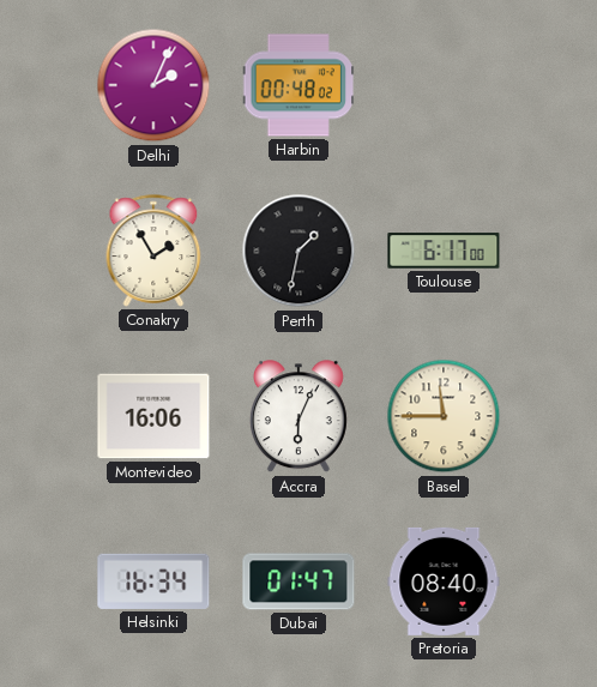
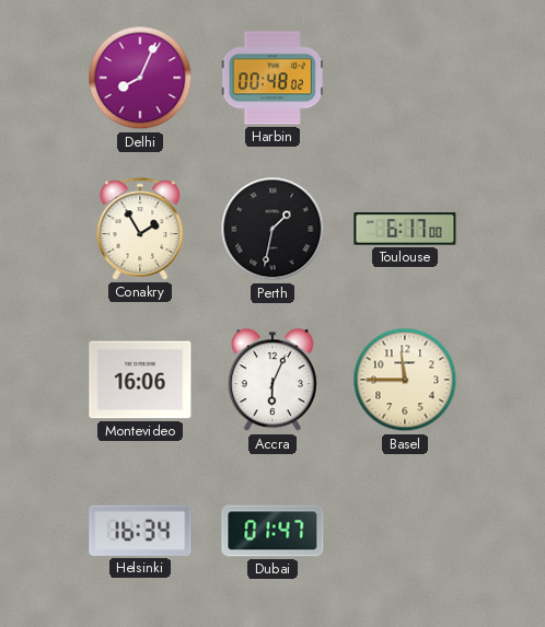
Delhi: 2:04 -> 8:04 (140, 78)
Pretoria: 08:40 -> none (444, 581)
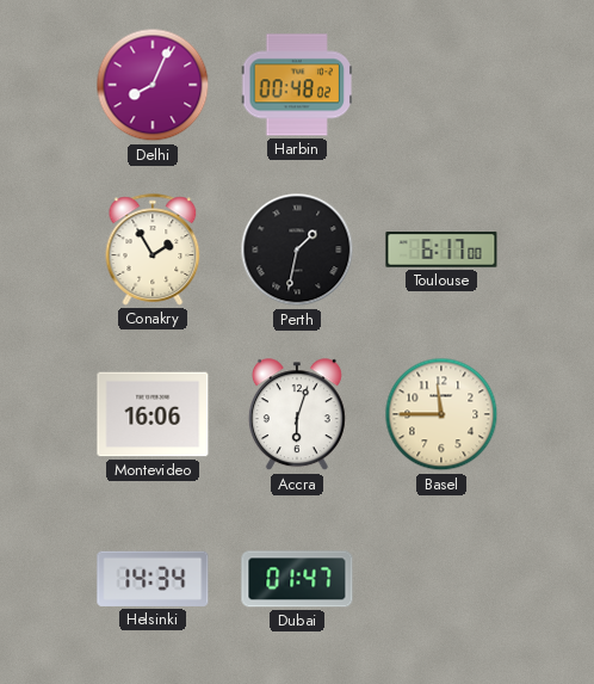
Accra: 6:04 -> 6:03 (297, 415)
Helsinki: 16:34 -> 14:34 (153, 579)
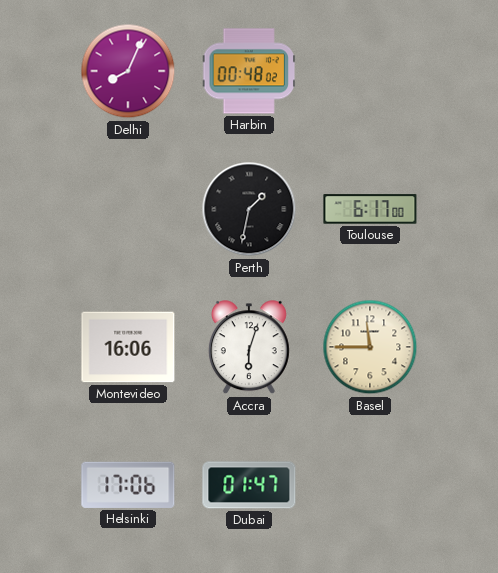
Conakry: 1:55 -> none (153, 249)
Helsinki: 14:34 -> 17:06 (128, 485)
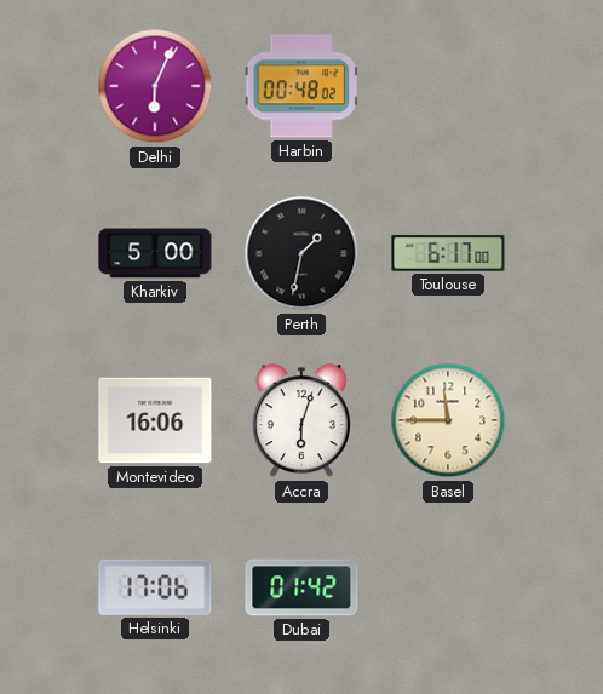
Delhi: 8:04 -> 6:04 (155, 86)
Kharkiv: none -> 5:00 (155, 253)
Dubai: 01:47 -> 01:42 (301, 587)
